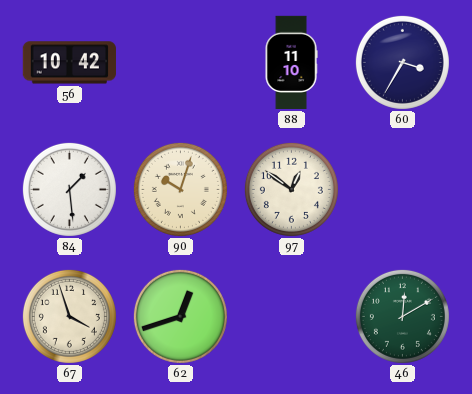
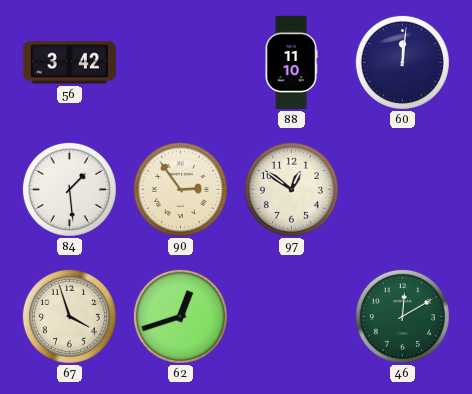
56: 10:42 -> 3:42 (69, 63)
60: 3:35 -> 12:01 (402, 62)
90: 10:03 -> 2:54 (180, 189)
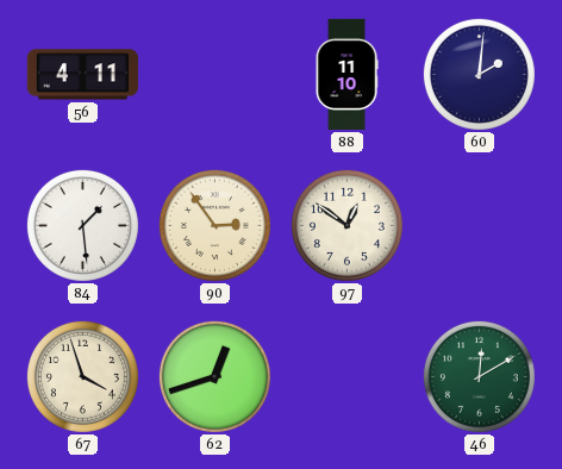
56: 3:42 -> 4:11 (82, 75)
60: 12:01 -> 2:01 (479, 74)
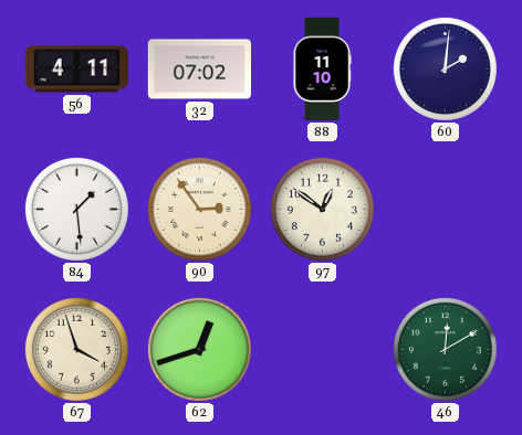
32: none -> 07:02 (199, 70)
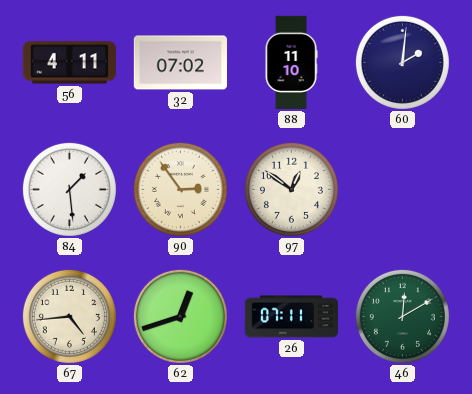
67: 3:57 -> 4:44 (69, 316)
26: none -> 07:11 (291, 317)
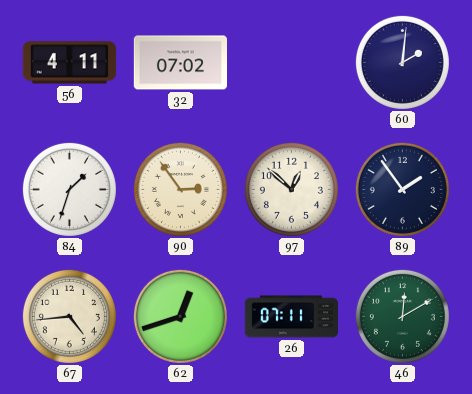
88: 11:10 -> none (291, 63)
84: 1:29 -> 1:33 (69, 189)
97: 12:51 -> 12:52 (291, 189)
89: none -> 1:54 (402, 189)
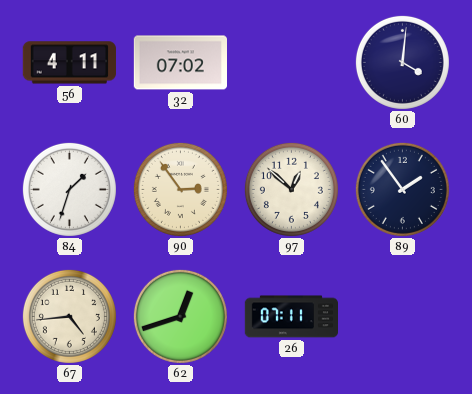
60: 2:01 -> 4:01 (402, 62)
46: 12:10 -> none (402, 316)
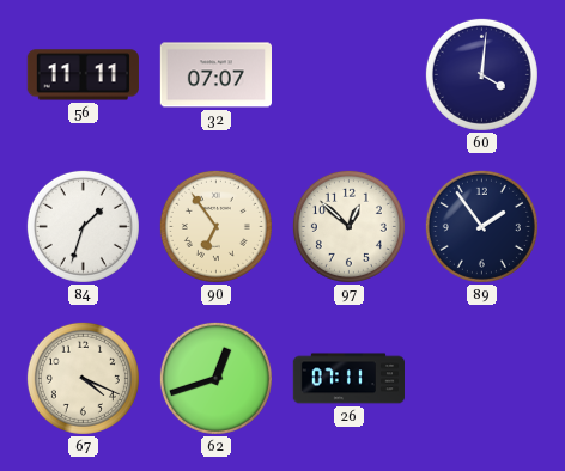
56: 4:11 -> 11:11 (83, 75)
32: 07:02 -> 07:07 (215, 75)
90: 2:54 -> 6:54 (215, 226)
67: 4:44 -> 4:19 (83, 378)
